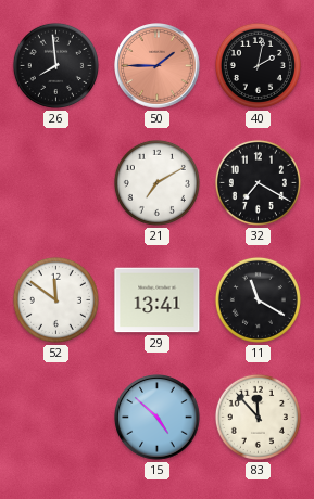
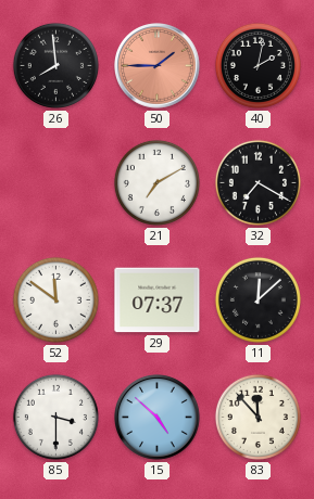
29: 13:41 -> 07:37 (158, 300)
11: 11:20 -> 12:08 (258, 299)
85: none -> 3:30 (55, 417)
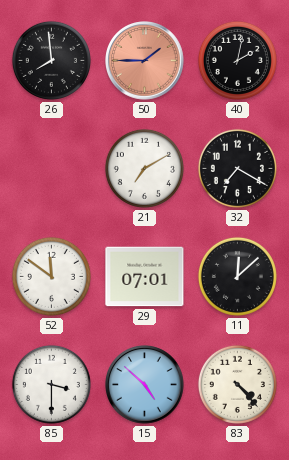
29: 07:37 -> 07:01 (145, 277)
83: 11:53 -> 4:23 (237, 384)
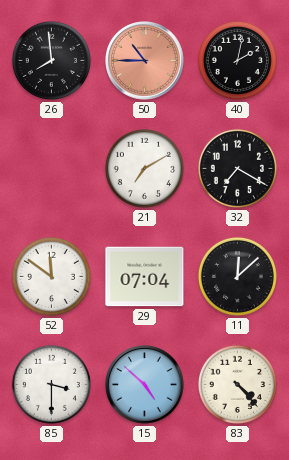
50: 1:45 -> 10:45 (145, 61)
29: 07:01 -> 07:04 (145, 277)
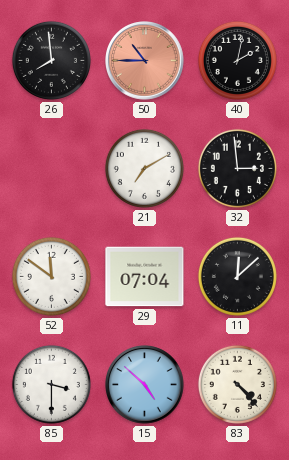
32: 7:20 -> 2:59 (237, 168)
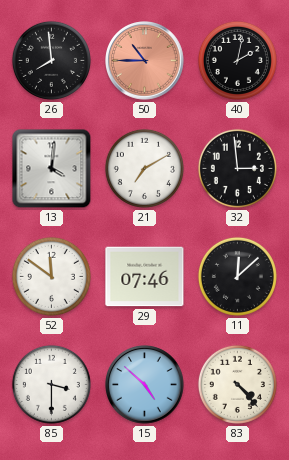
13: none -> 4:01 (52, 169)
29: 07:04 -> 07:46 (145, 277)
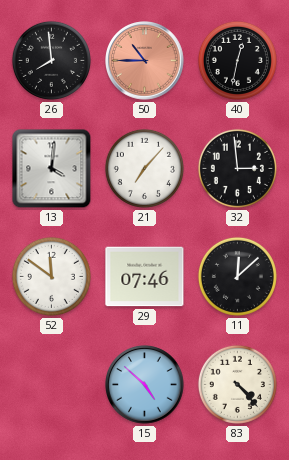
40: 2:02 -> 12:32 (237, 60)
21: 7:10 -> 7:07 (144, 168)
85: 3:30 -> none (51, 384)
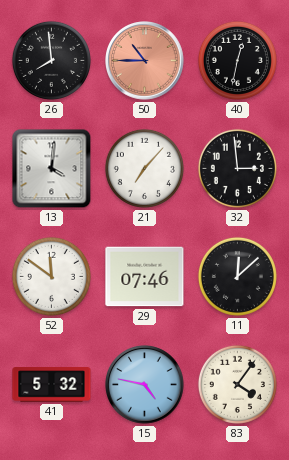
41: none -> 5:32 (52, 385)
15: 4:52 -> 4:47 (145, 385)
83: 4:23 -> 4:06 (237, 384)
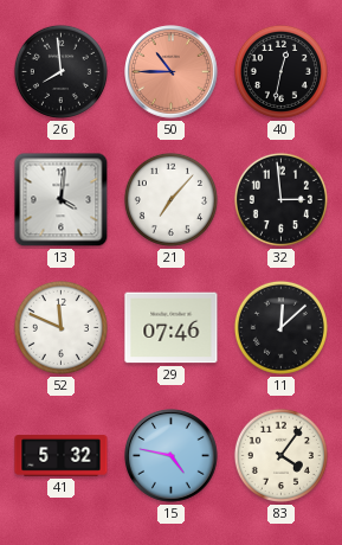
52: 11:51 -> 11:49 (60, 327)
